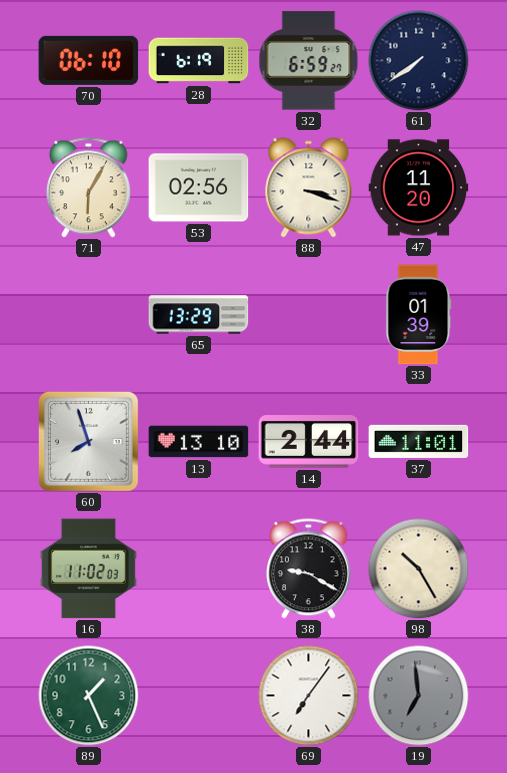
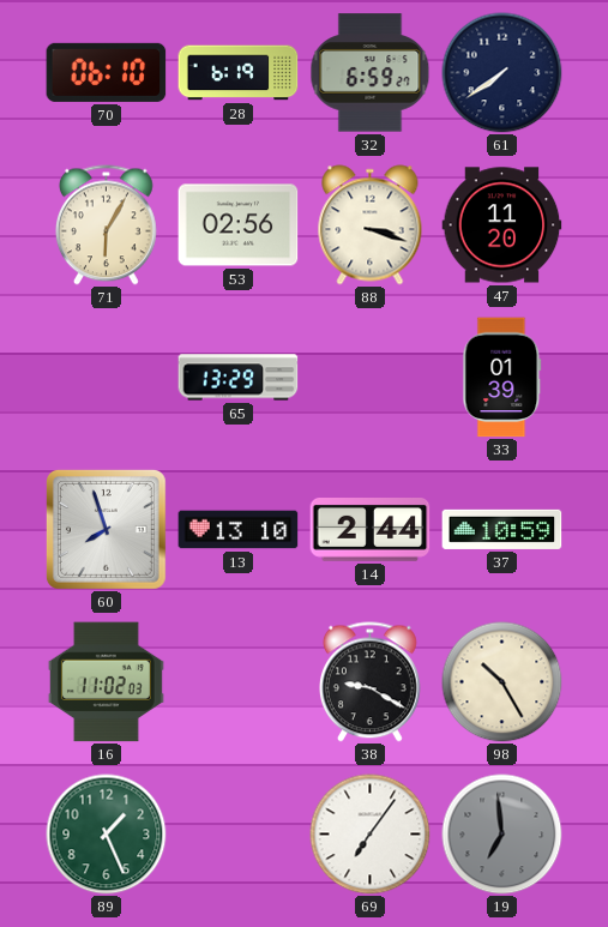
37: 11:01 -> 10:59 (502, 529)
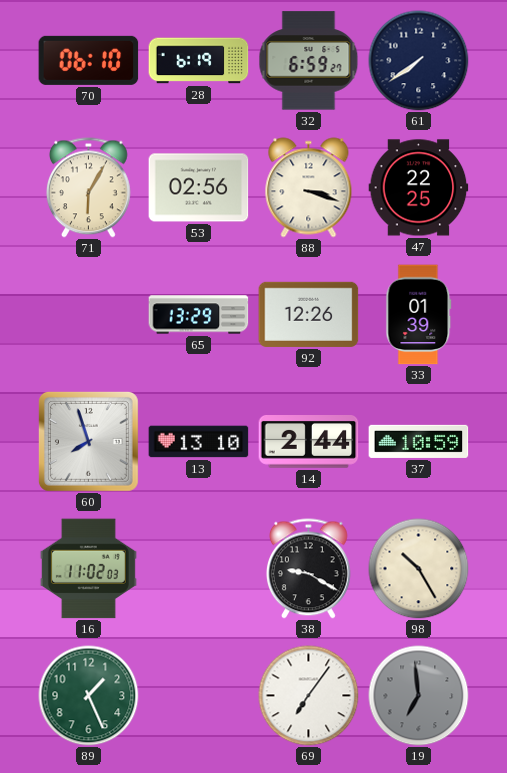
47: 11:20 -> 22:25 (419, 188)
92: none -> 12:26 (309, 314)
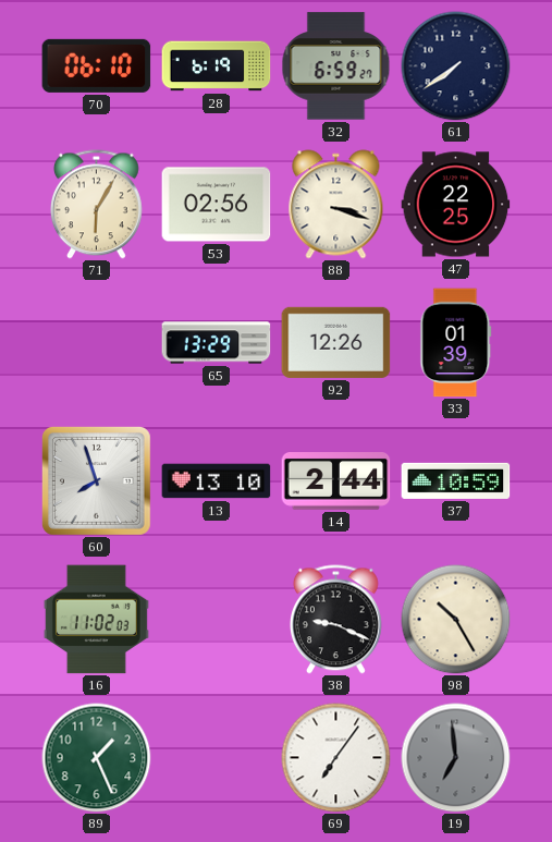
38: 9:20 -> 9:19 (335, 620)
